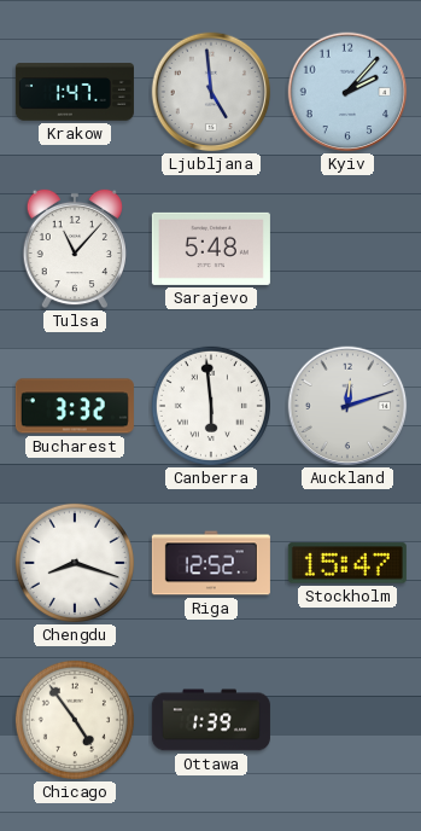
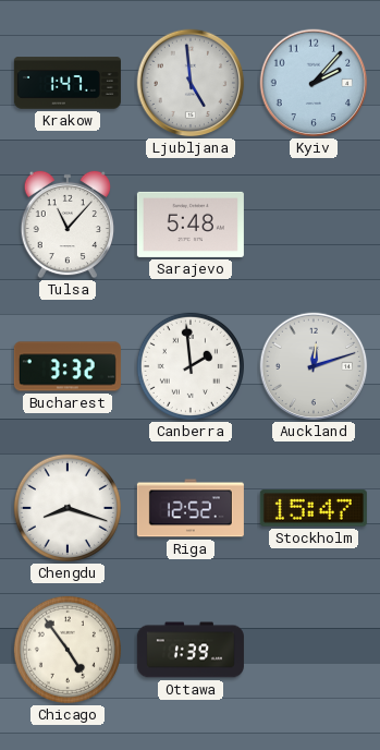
Canberra: 5:59 -> 1:59 (191, 366)
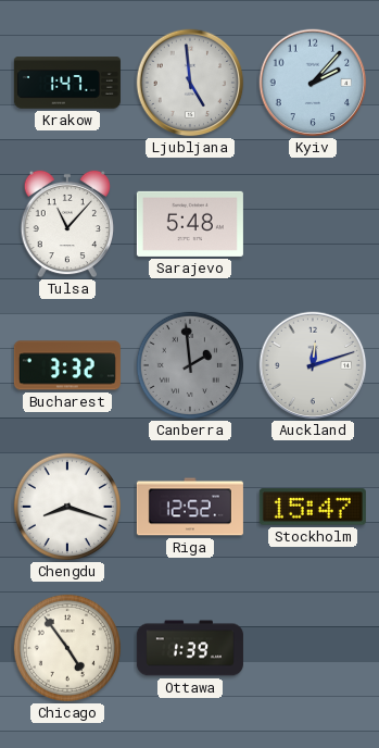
Canberra dial: white -> grey (190, 365)
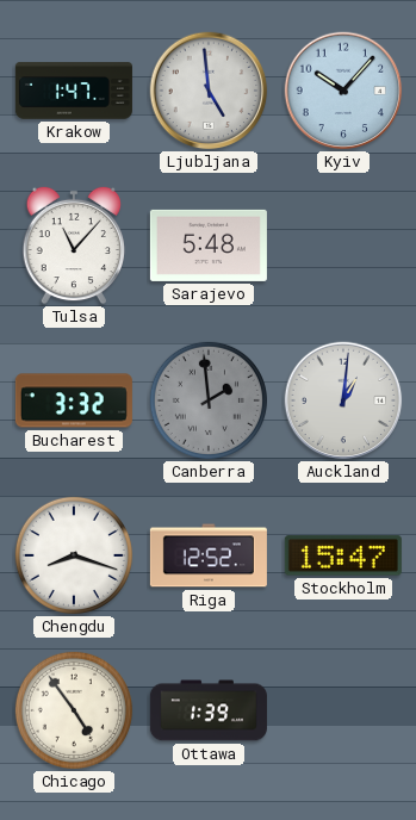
Kyiv: 2:07 -> 10:07 (343, 91)
Auckland: 12:12 -> 1:01 (343, 400)
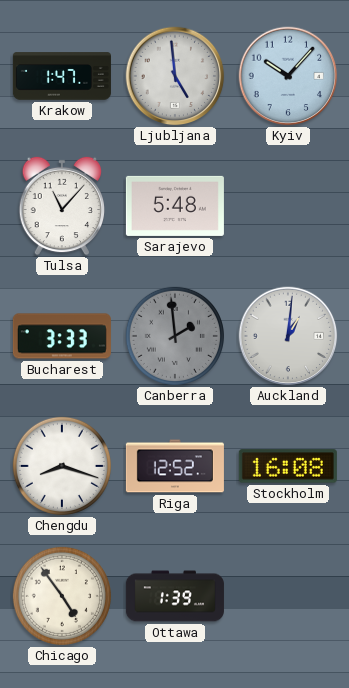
Bucharest: 3:32 -> 3:33 (62, 336)
Stockholm: 15:47 -> 16:08 (288, 466)
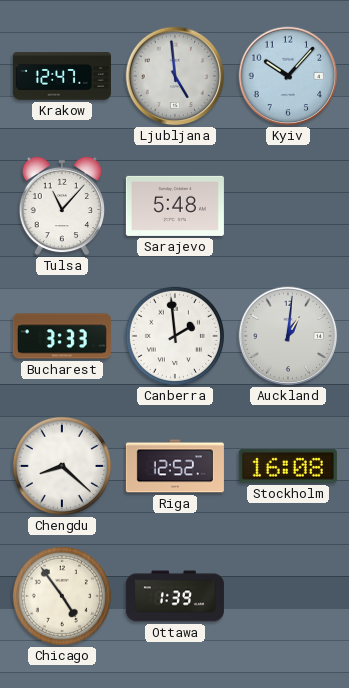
Krakow: 1:47 -> 12:47 (62, 76)
Canberra dial: grey -> white (175, 336)
Chengdu: 8:18 -> 8:22 (62, 466)
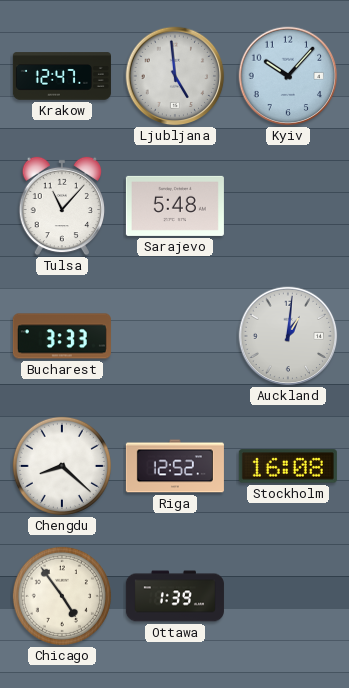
Canberra: 1:59 -> none (175, 336)
